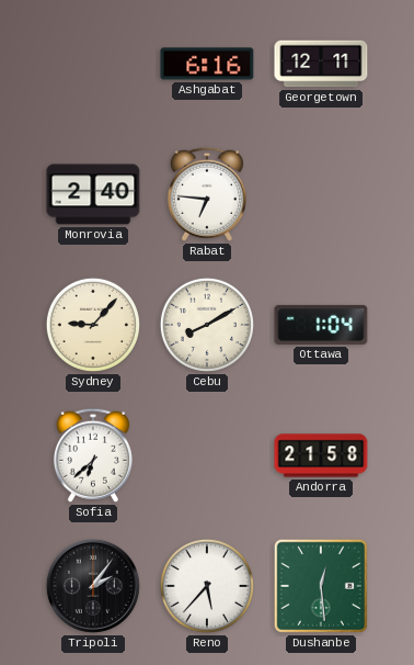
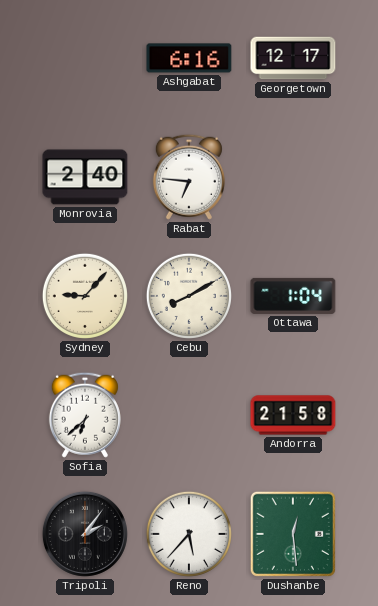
Georgetown: 12:11 -> 12:17 (293, 58)
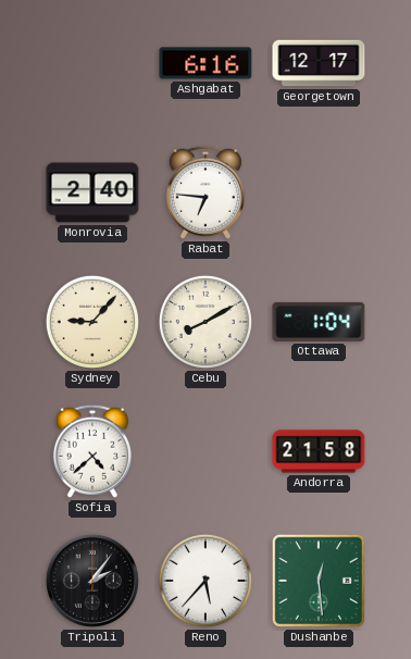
Sofia: 6:38 -> 4:38 (92, 451)
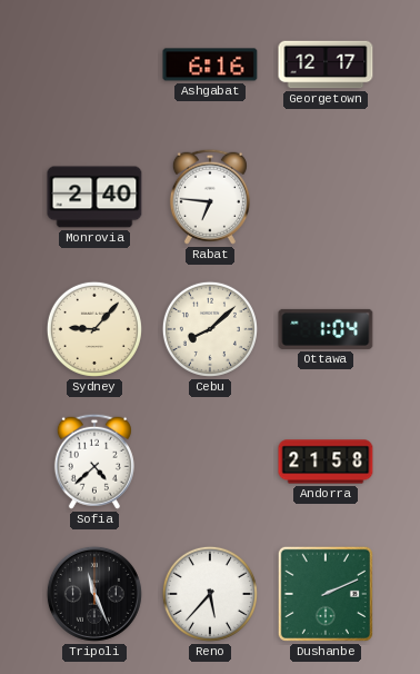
Cebu: 8:10 -> 8:08 (210, 329)
Tripoli: 2:06 -> 11:26 (94, 594)
Dushanbe: 12:29 -> 2:11 (326, 594)
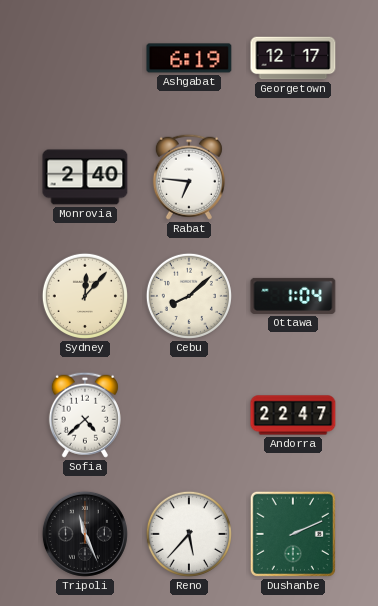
Ashgabat: 6:16 -> 6:19 (189, 58)
Sydney: 9:07 -> 12:07 (85, 296)
Andorra: 21:58 -> 22:47 (293, 415)
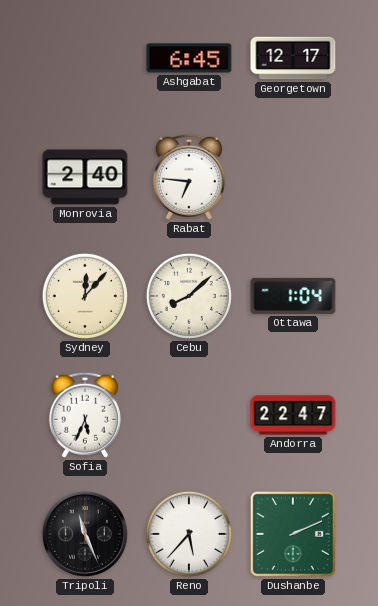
Ashgabat: 6:19 -> 6:45 (189, 58)
Sofia: 4:38 -> 5:34 (85, 415)
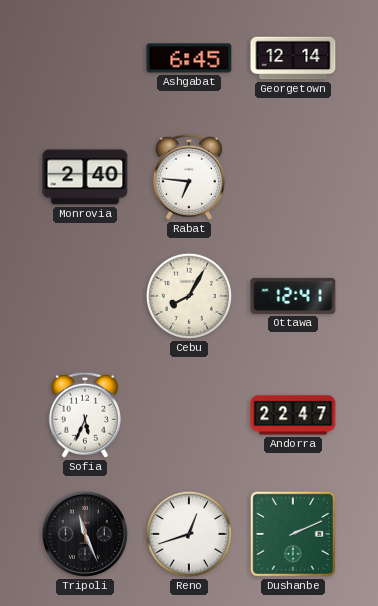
Georgetown: 12:17 -> 12:14 (293, 58)
Sydney: 12:07 -> none (85, 296)
Cebu: 8:08 -> 8:05 (189, 296)
Ottawa: 1:04 -> 12:41 (293, 296)
Reno: 5:37 -> 12:42 (189, 534)
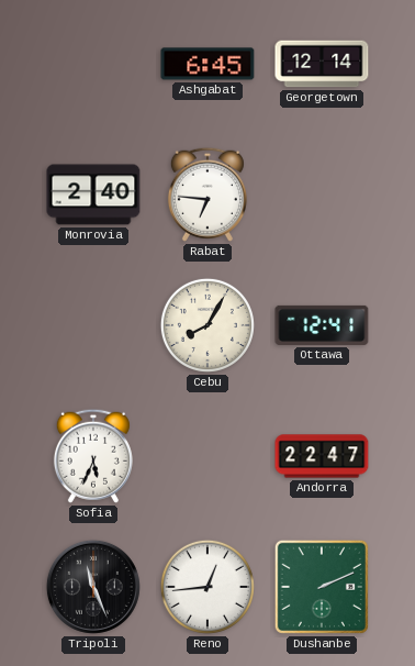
Reno: 12:42 -> 12:44 (207, 587)
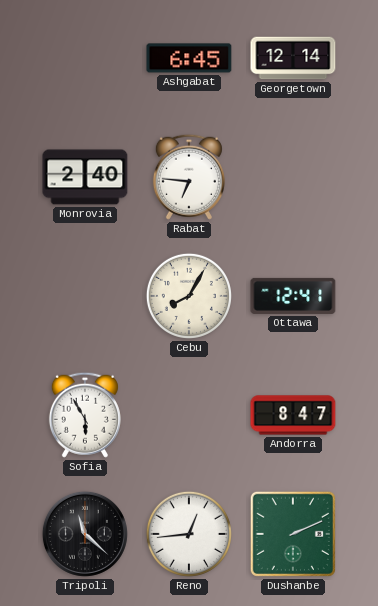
Sofia: 5:34 -> 5:55 (85, 415)
Andorra: 22:47 -> 8:47 (293, 415)
Tripoli: 11:26 -> 11:22 (85, 534)
